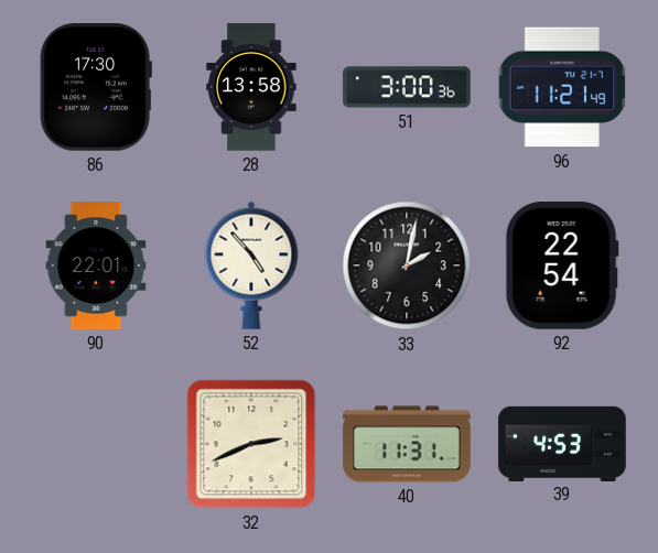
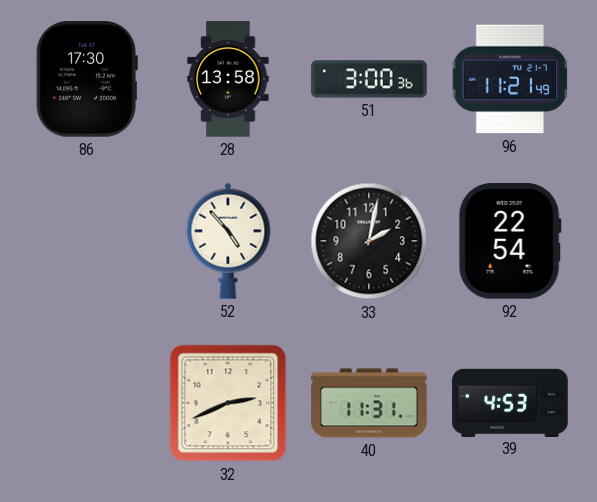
90: 22:01 -> none (96, 265)
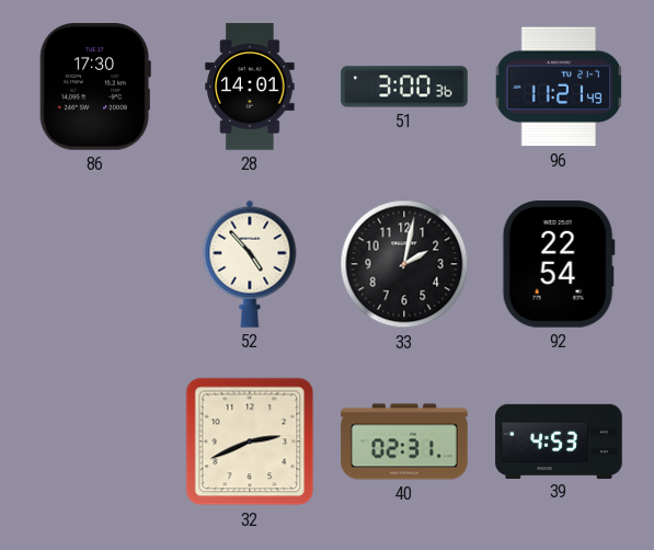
28: 13:58 -> 14:01 (250, 87)
40: 11:31 -> 02:31 (404, 442)
